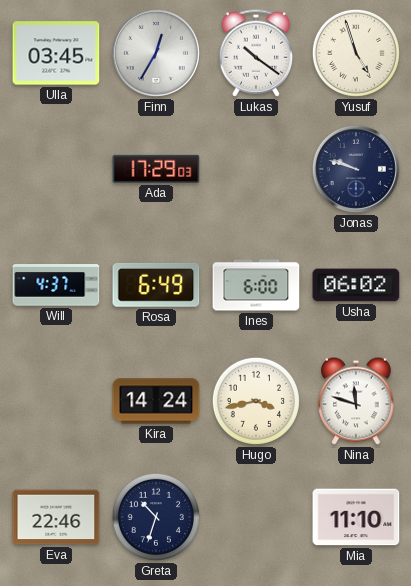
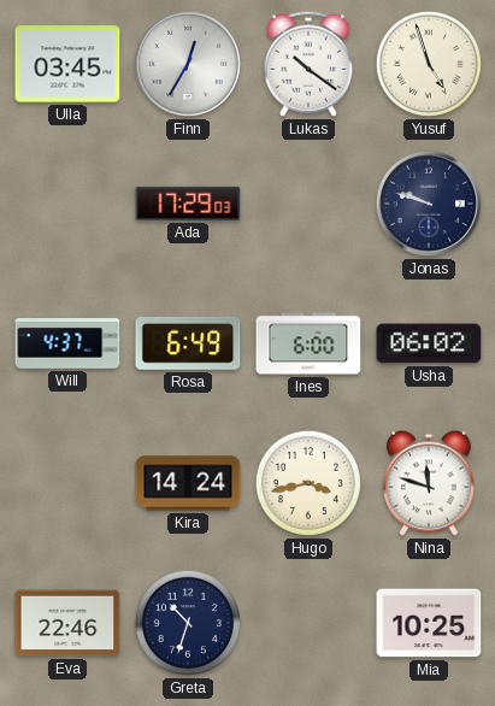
Mia: 11:10 -> 10:25 (429, 623)
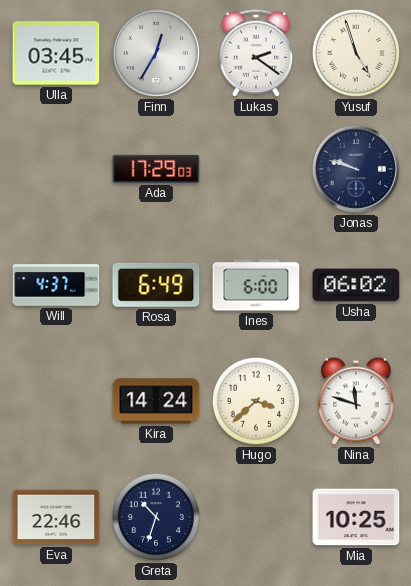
Lukas: 10:21 -> 2:21 (256, 53)
Hugo: 3:43 -> 3:38 (256, 401)
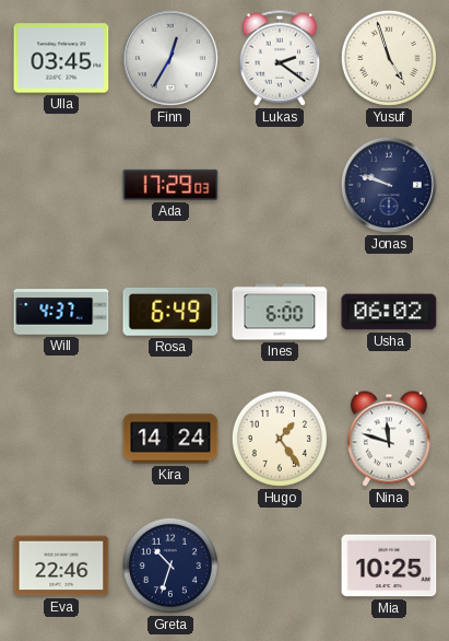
Hugo: 3:38 -> 1:24 (280, 439)
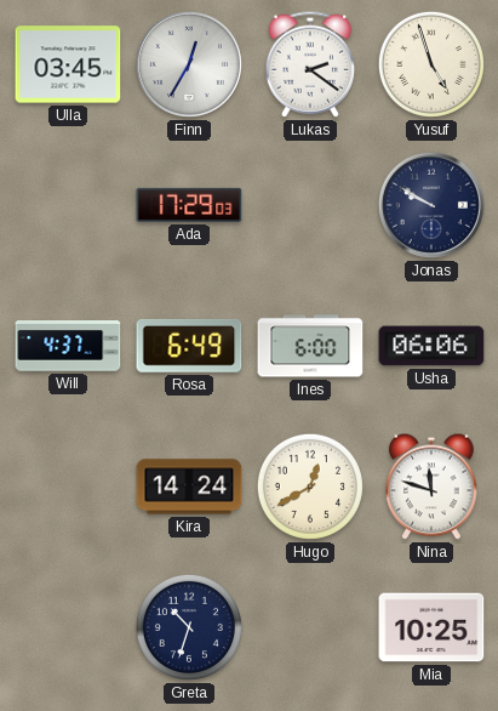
Jonas: 9:48 -> 9:50 (431, 205)
Usha: 06:02 -> 06:06 (431, 346)
Hugo: 1:24 -> 12:40 (310, 487)
Eva: 22:46 -> none (61, 566)
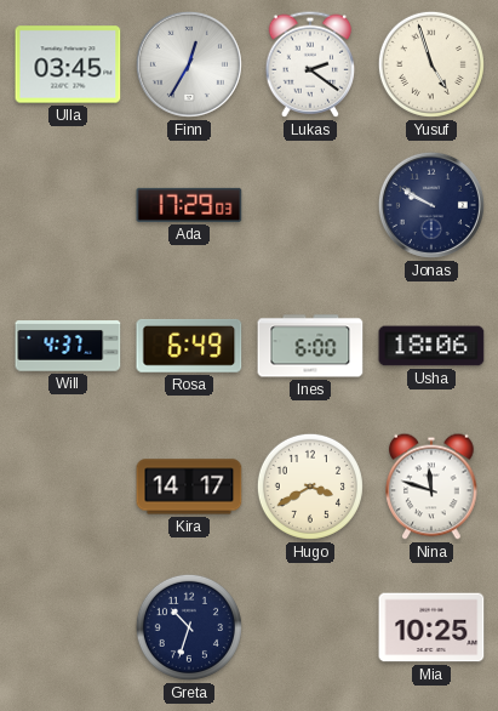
Usha: 06:06 -> 18:06 (431, 346)
Kira: 14:24 -> 14:17 (189, 487)
Hugo: 12:40 -> 3:40 (310, 487)
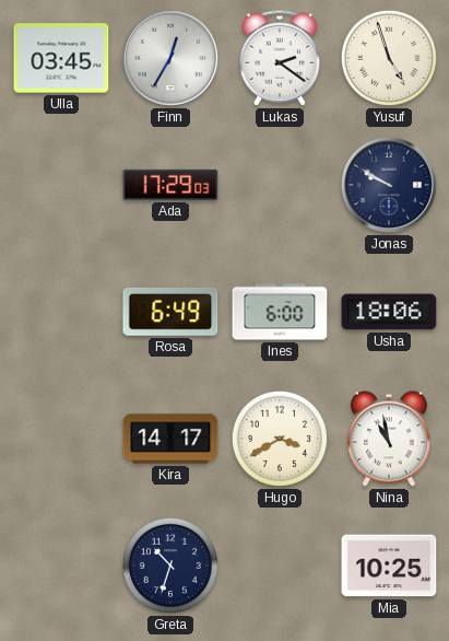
Will: 4:37 -> none (68, 346)
Nina: 11:48 -> 10:58 (389, 439)
